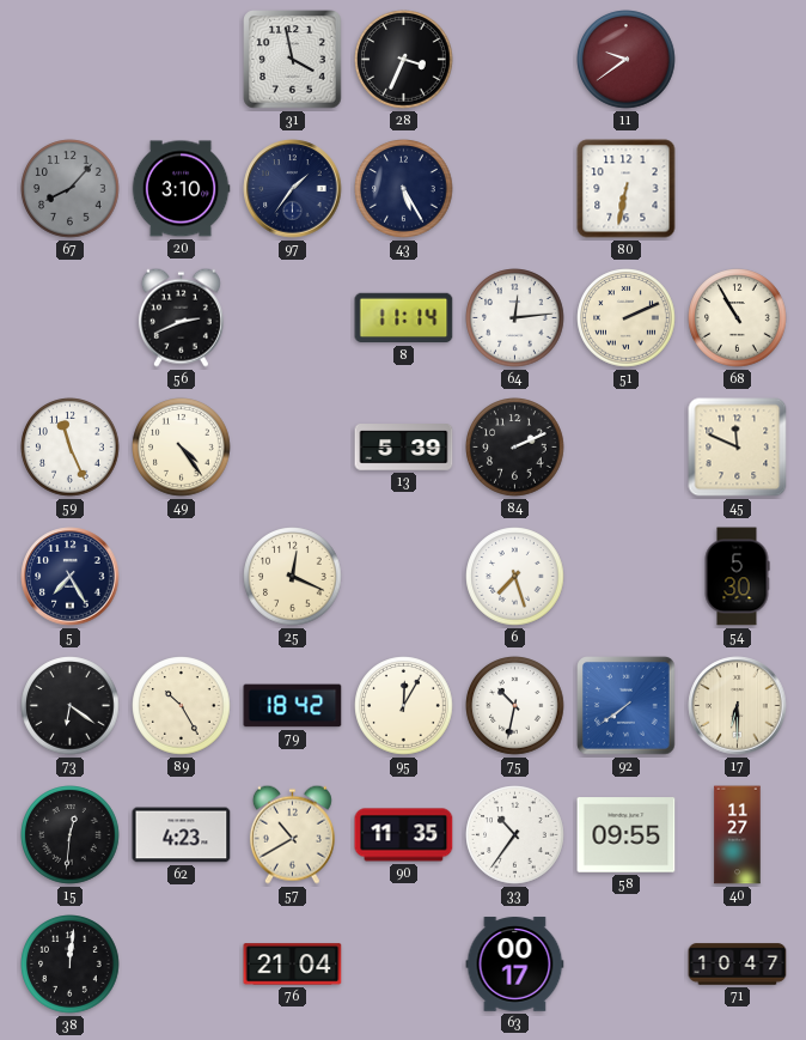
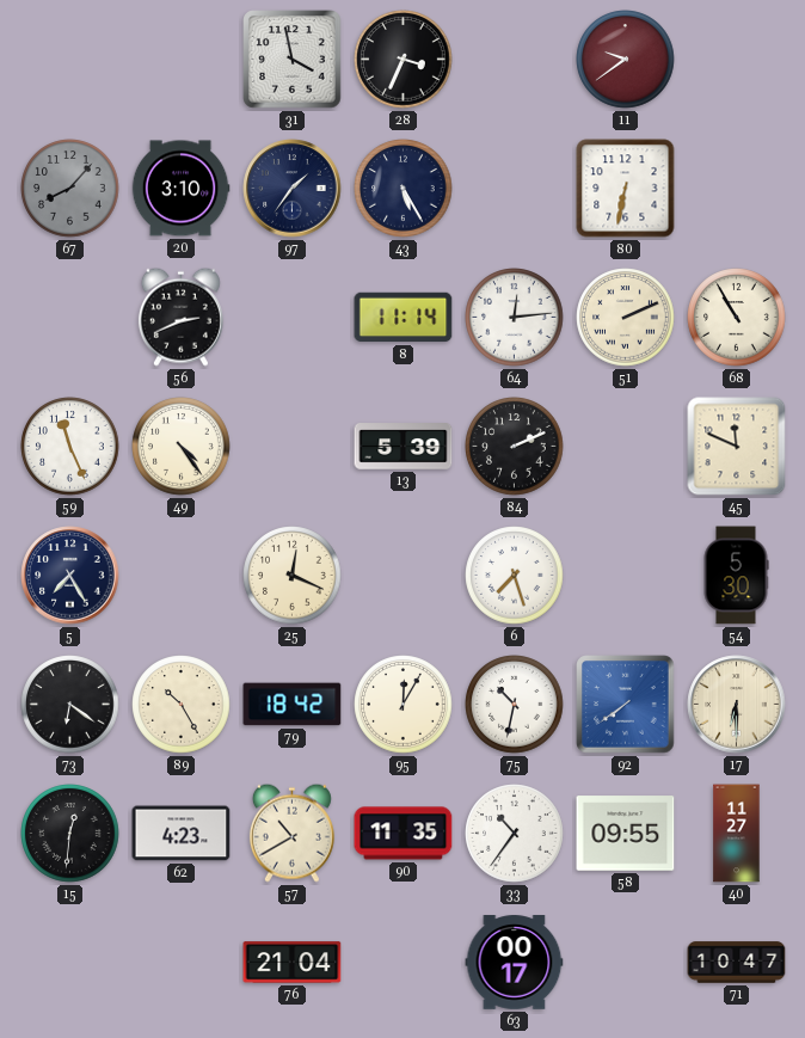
38: 12:01 -> none (71, 965)
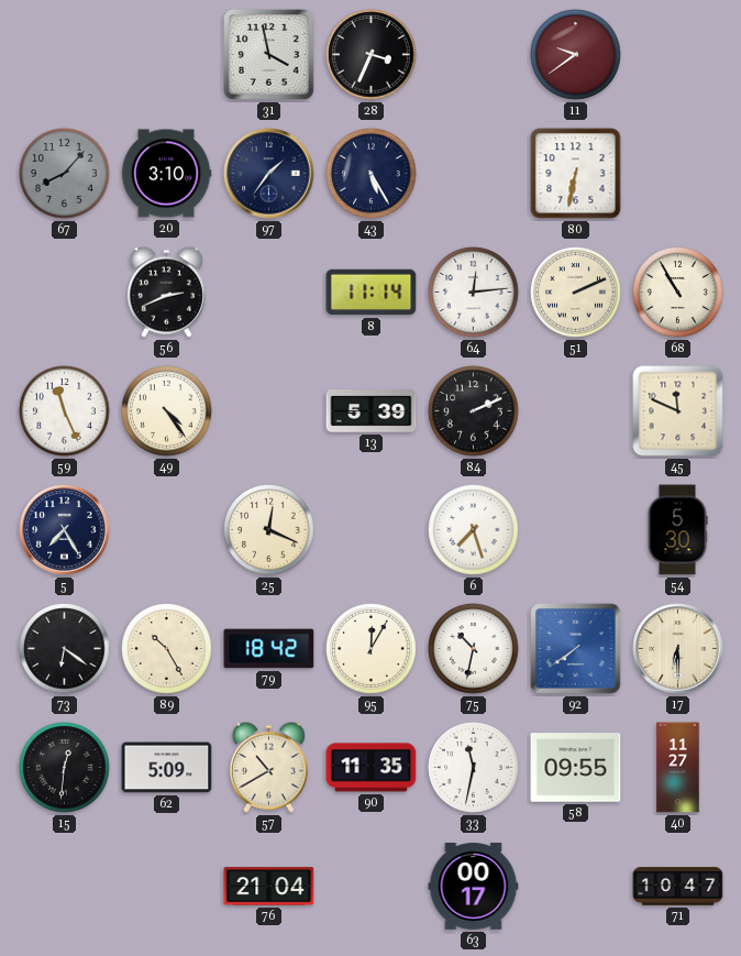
62: 4:23 -> 5:09 (167, 768)
33: 10:36 -> 11:32 (474, 768)
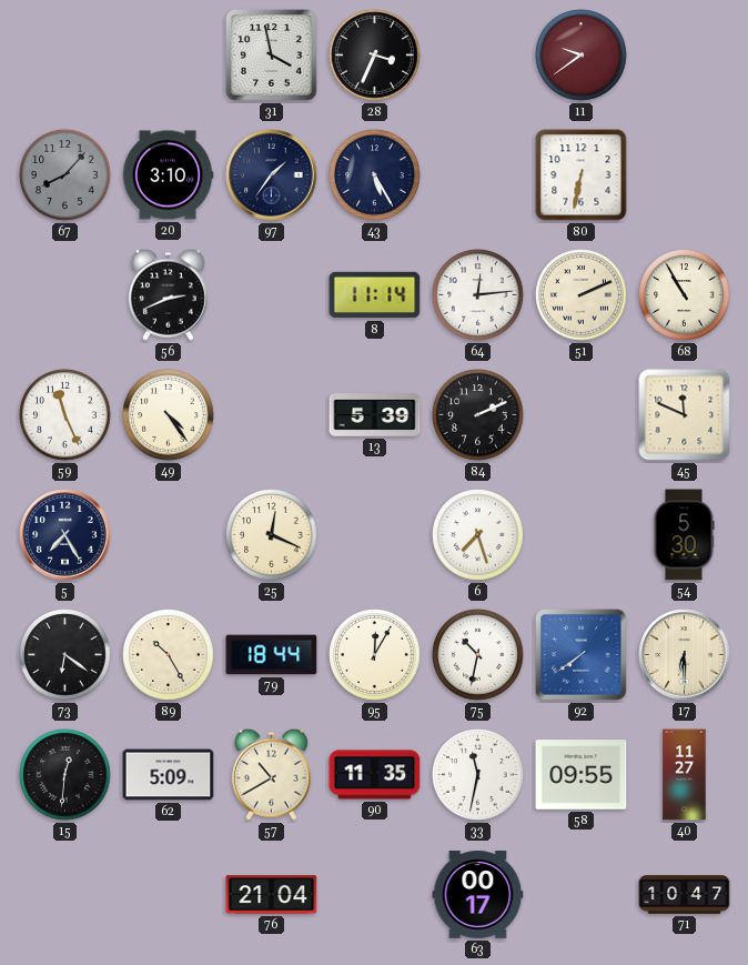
79: 18:42 -> 18:44 (272, 655)
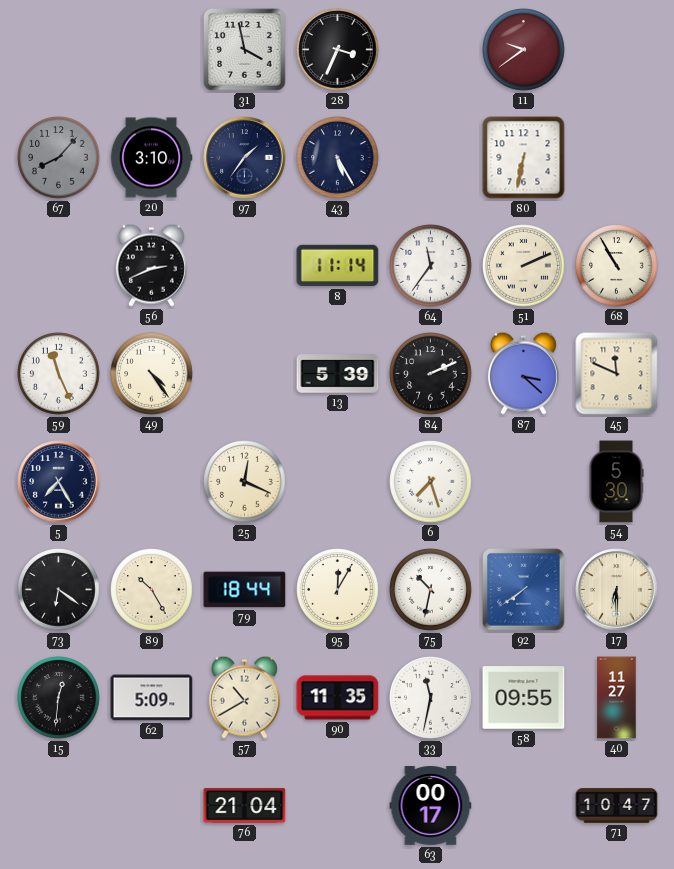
64: 12:14 -> 11:36 (431, 266)
87: none -> 3:22 (523, 373)
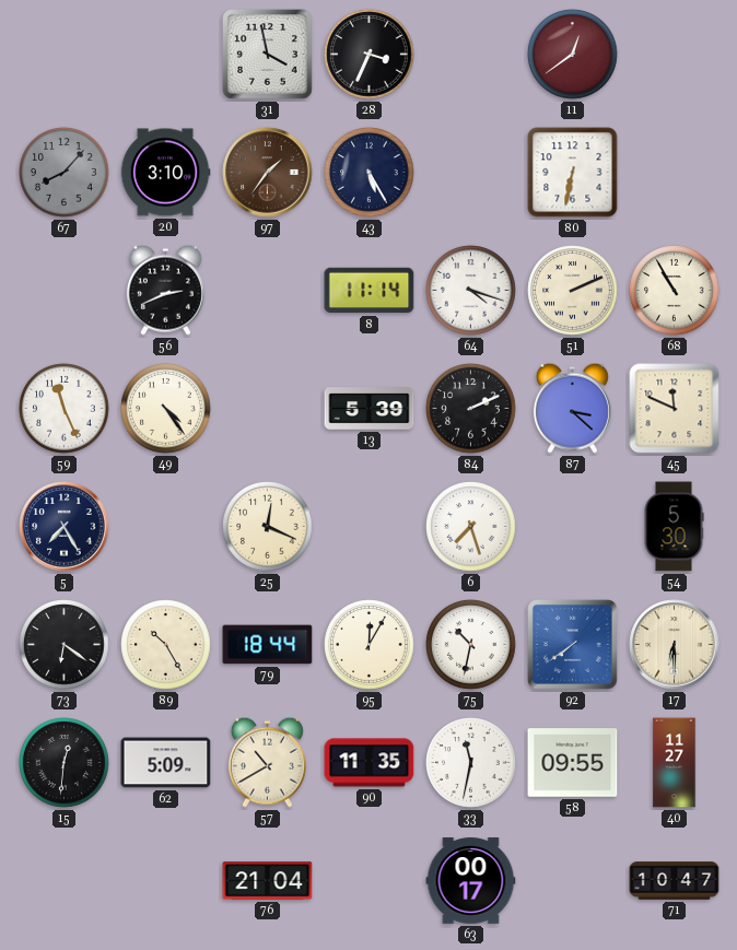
11: 9:39 -> 12:39 (573, 55)
97 dial: navy -> brown (268, 173)
64: 11:36 -> 4:18 (471, 291)
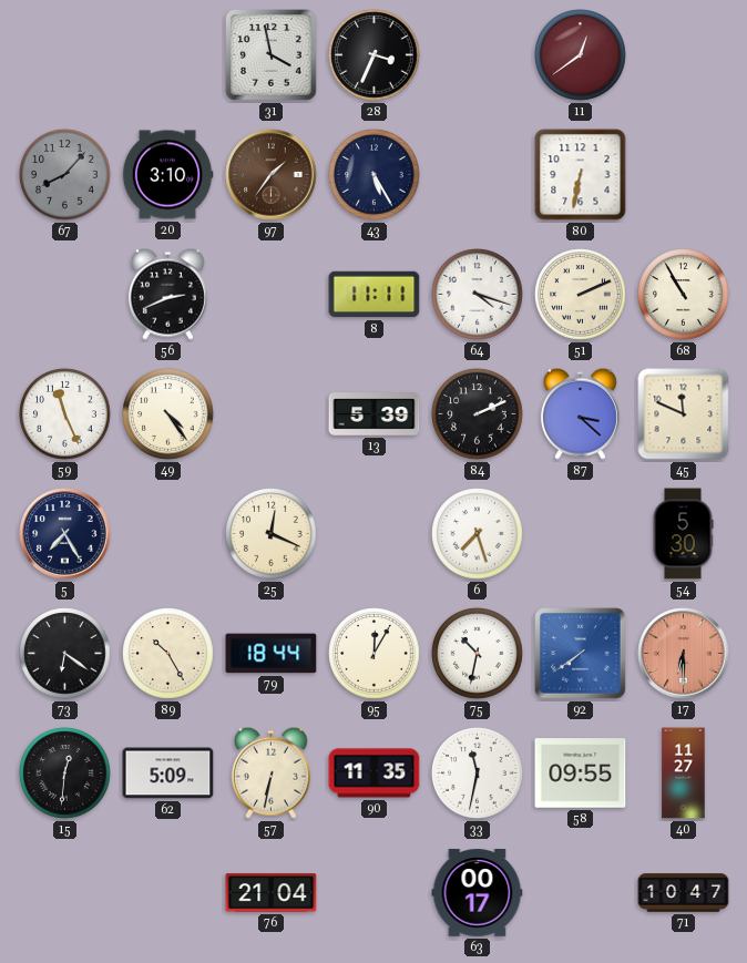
8: 11:14 -> 11:11 (375, 295)
17 dial: cream -> salmon (684, 654)
57: 10:40 -> 6:32 (270, 772)
